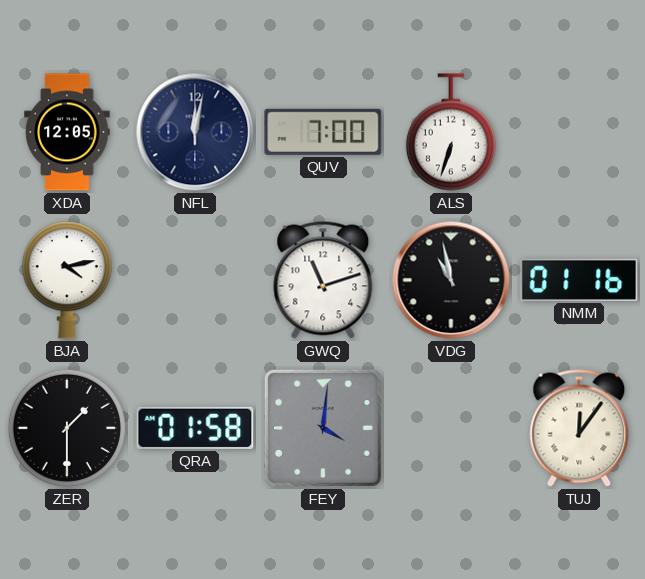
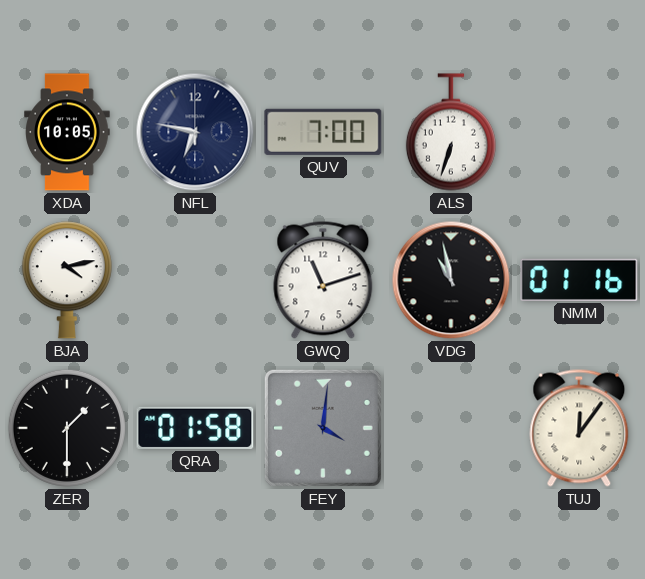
XDA: 12:05 -> 10:05 (67, 132)
NFL: 12:02 -> 6:47 (195, 132)
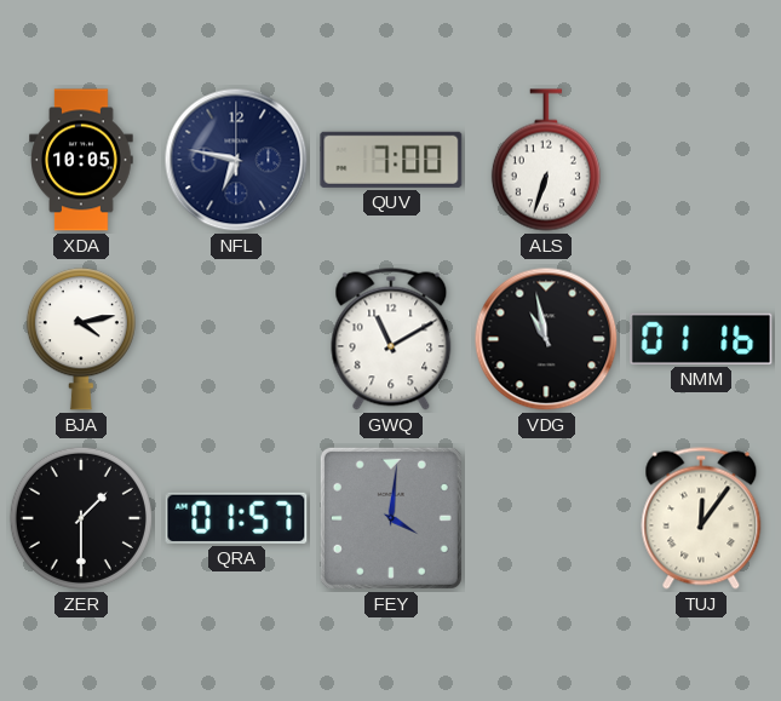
GWQ: 11:12 -> 11:10 (391, 339)
QRA: 01:58 -> 01:57 (236, 518)
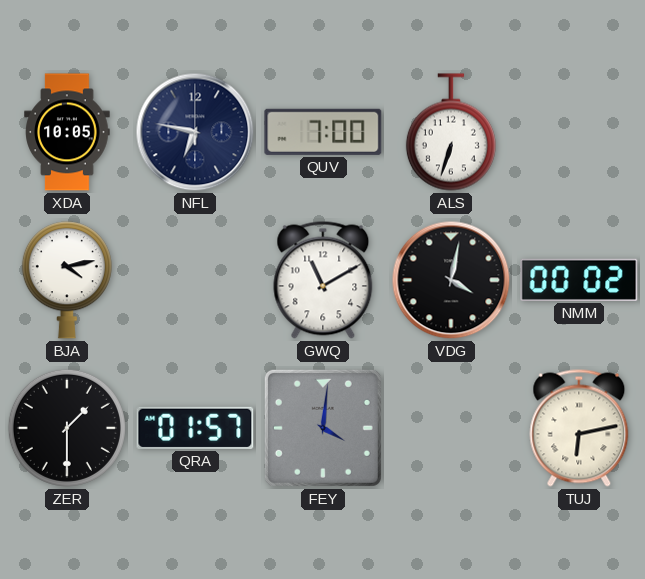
VDG: 10:58 -> 4:02 (451, 280)
NMM: 01:16 -> 00:02 (579, 280)
TUJ: 12:06 -> 6:13 (579, 428)
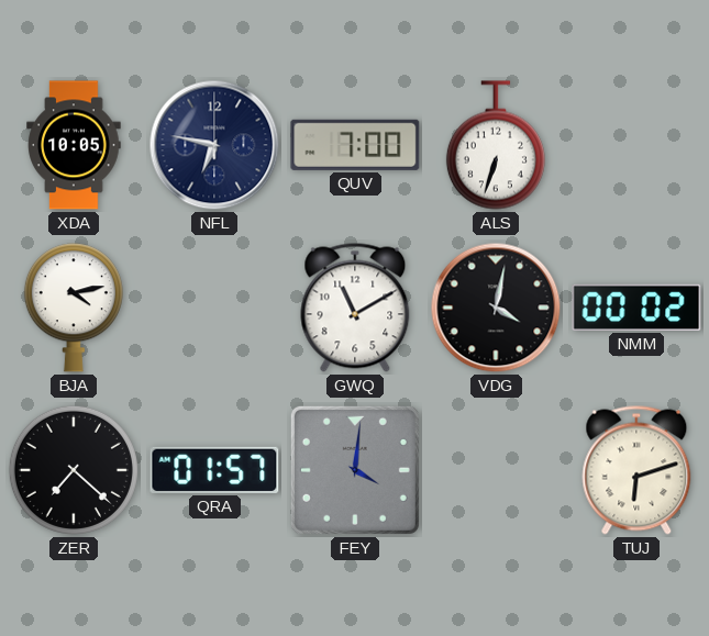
ZER: 1:30 -> 7:22 (74, 470)
TUJ: 6:13 -> 6:12 (636, 470)
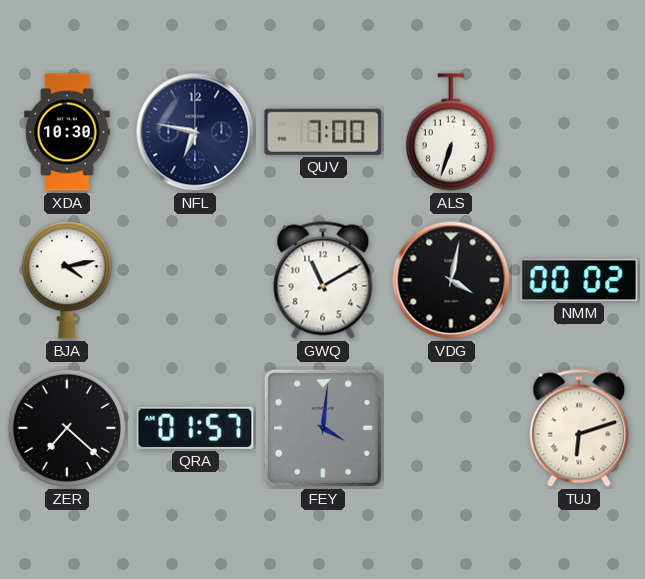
XDA: 10:05 -> 10:30 (67, 132)
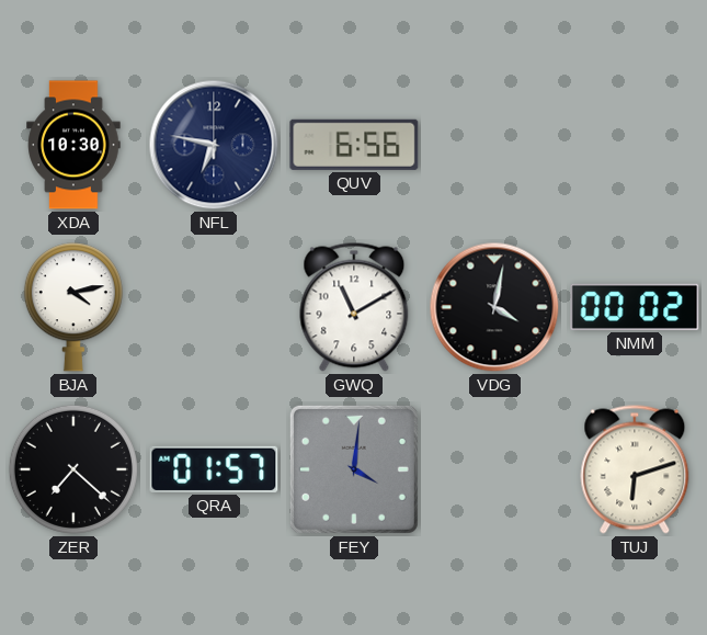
QUV: 7:00 -> 6:56 (354, 145)
ALS: 6:33 -> none (451, 132)
